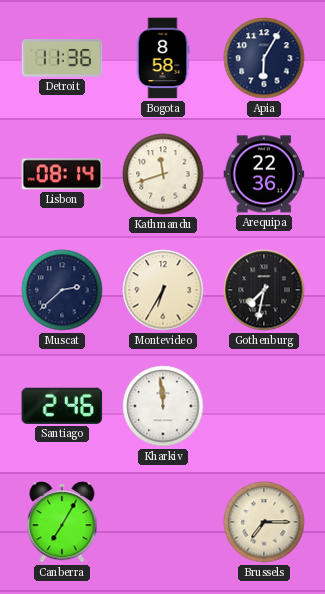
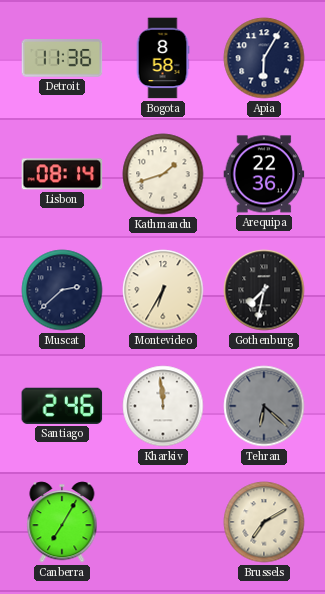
Kathmandu: 11:42 -> 1:42 (163, 174)
Tehran: none -> 6:22 (264, 406)
Brussels: 7:15 -> 7:10 (264, 522)
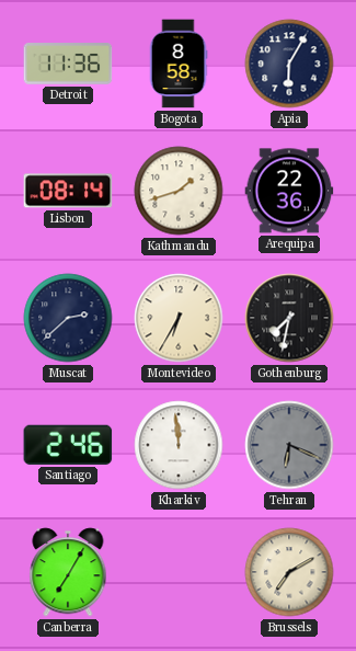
Tehran: 6:22 -> 6:19 (289, 445)
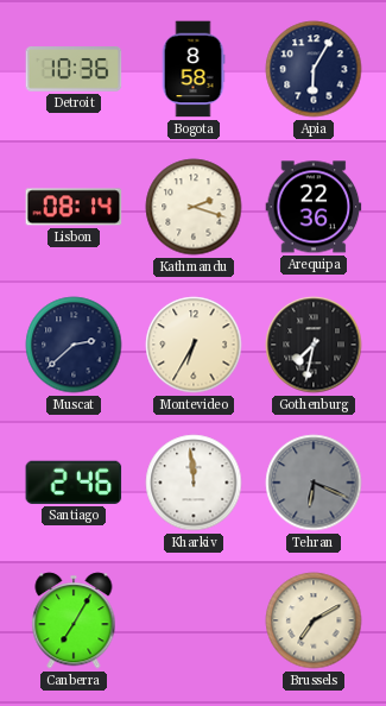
Detroit: 11:36 -> 10:36 (74, 69)
Kathmandu: 1:42 -> 2:18 (194, 207)
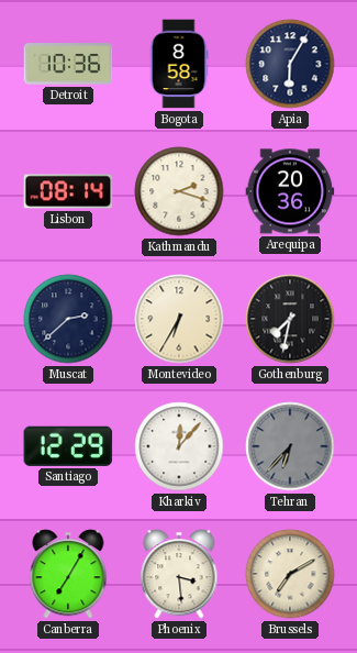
Arequipa: 22:36 -> 20:36 (290, 191)
Santiago: 2:46 -> 12:29 (68, 446)
Kharkiv: 11:59 -> 12:07 (179, 446)
Tehran: 6:19 -> 6:37 (290, 446)
Phoenix: none -> 3:29 (179, 574)
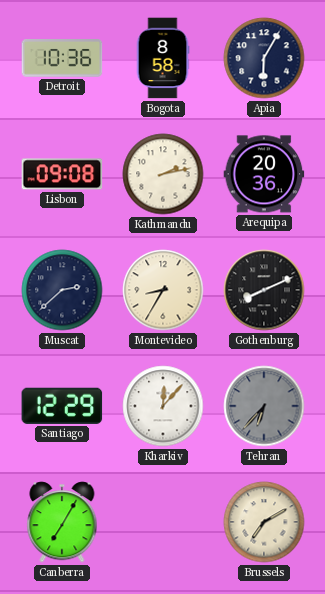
Lisbon: 08:14 -> 09:08 (62, 174)
Kathmandu: 2:18 -> 2:13 (163, 174)
Montevideo: 6:35 -> 8:35 (163, 290)
Gothenburg: 7:32 -> 8:11 (264, 290)
Phoenix: 3:29 -> none (179, 574)
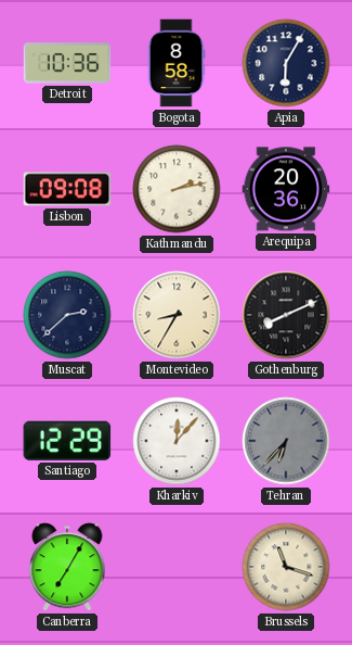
Brussels: 7:10 -> 11:18 (286, 567)
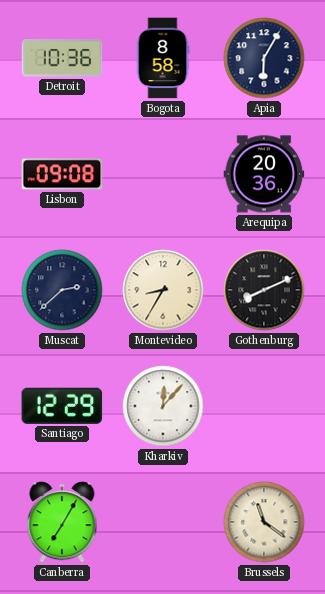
Kathmandu: 2:13 -> none (177, 189)
Tehran: 6:37 -> none (286, 441)
Brussels: 11:18 -> 11:21 (264, 522)
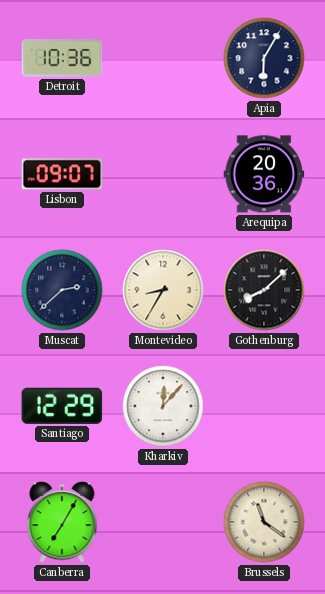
Bogota: 8:58 -> none (163, 58)
Lisbon: 09:08 -> 09:07 (62, 174)
Gothenburg: 8:11 -> 8:08 (264, 290)
